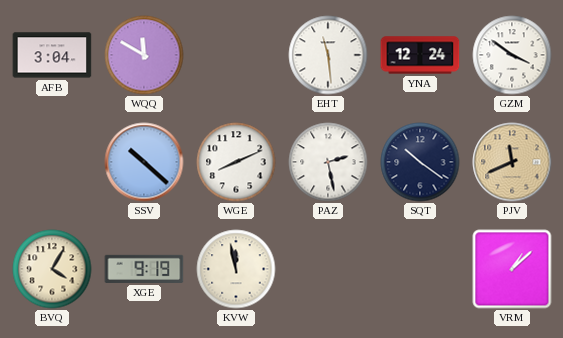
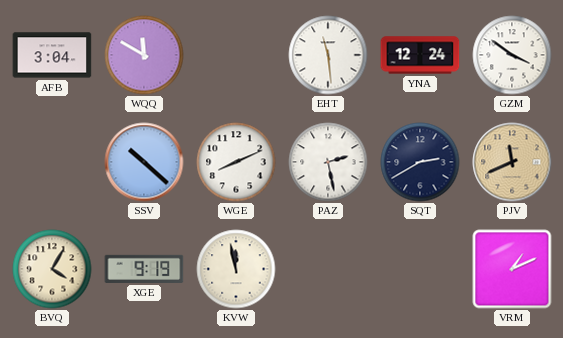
SQT: 10:21 -> 2:40 (420, 162)
VRM: 1:08 -> 1:11 (512, 269)
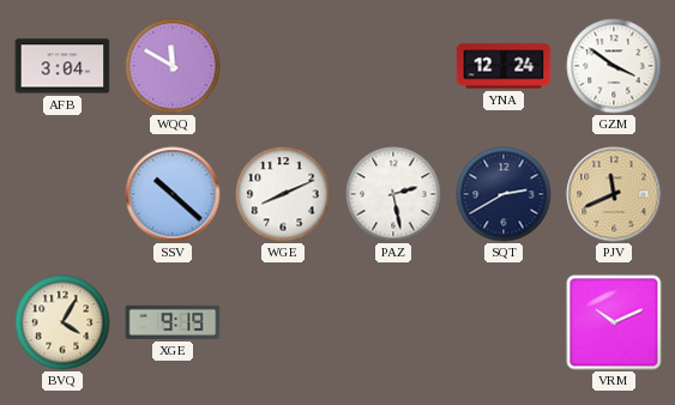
EHT: 11:29 -> none (328, 55)
KVW: 11:58 -> none (236, 269)
VRM: 1:11 -> 10:11 (614, 322)
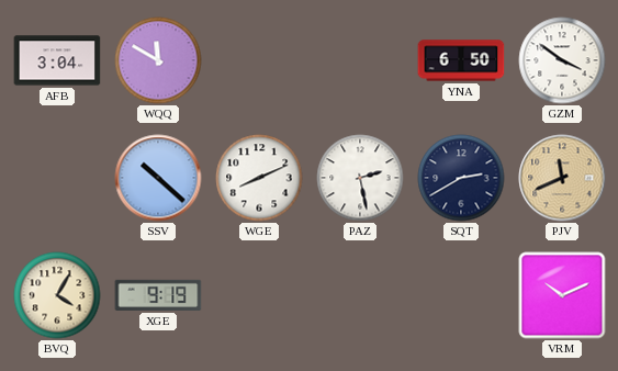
YNA: 12:24 -> 6:50 (461, 60)
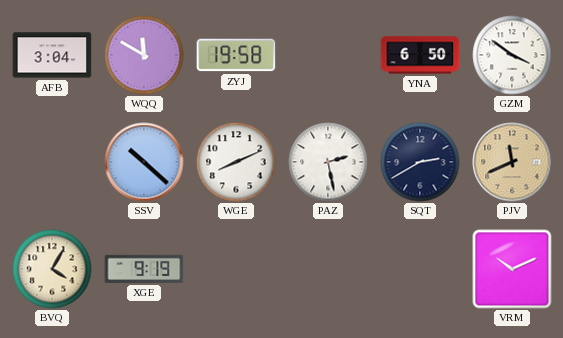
ZYJ: none -> 19:58 (236, 55)
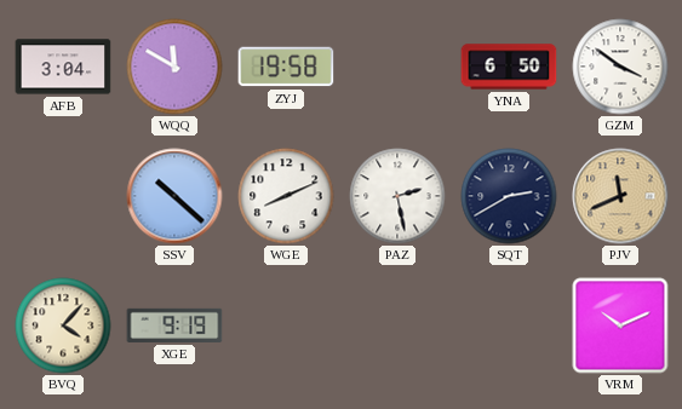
BVQ: 4:05 -> 4:07 (63, 326)
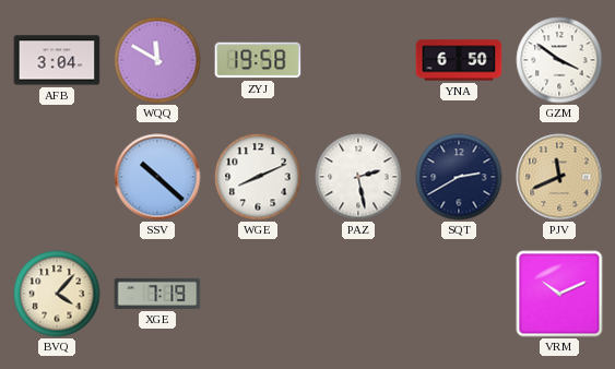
XGE: 9:19 -> 7:19 (157, 294)
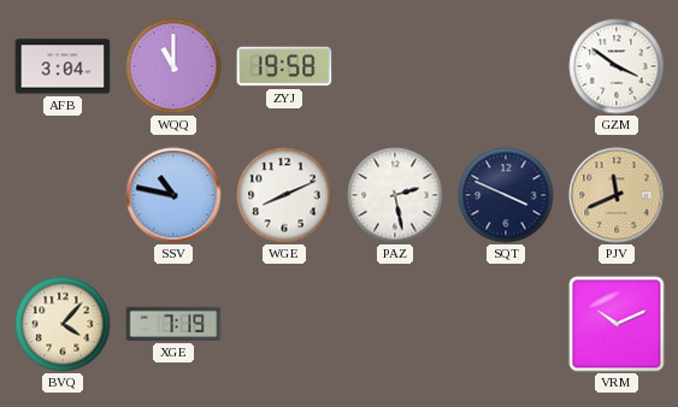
WQQ: 11:50 -> 11:00 (173, 66)
YNA: 6:50 -> none (459, 60)
SSV: 10:22 -> 10:47 (173, 195)
SQT: 2:40 -> 3:49 (506, 195)
